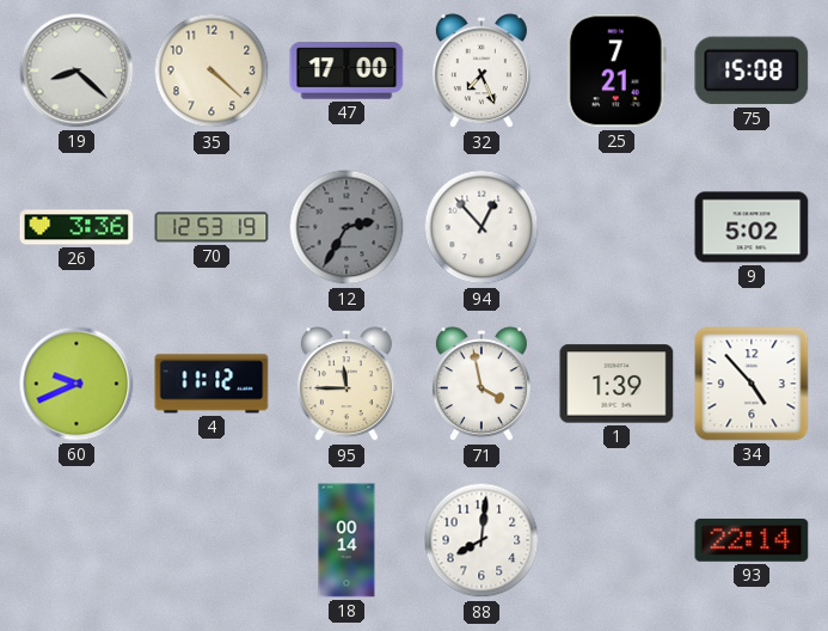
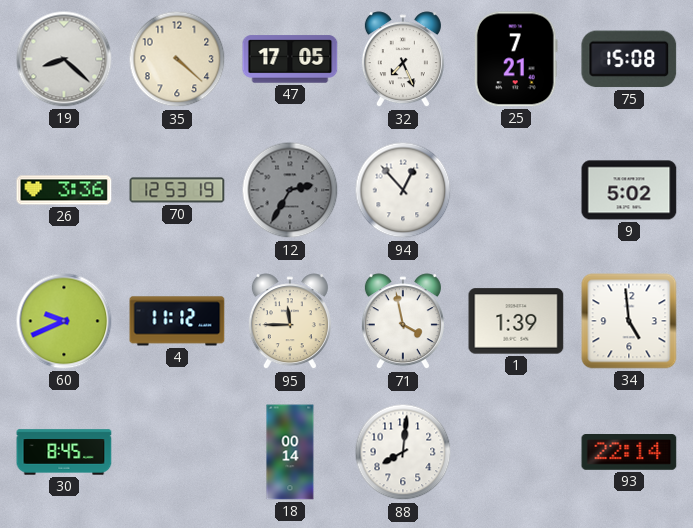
47: 17:00 -> 17:05 (290, 59)
34: 4:53 -> 4:59 (629, 321)
30: none -> 8:45 (64, 452)
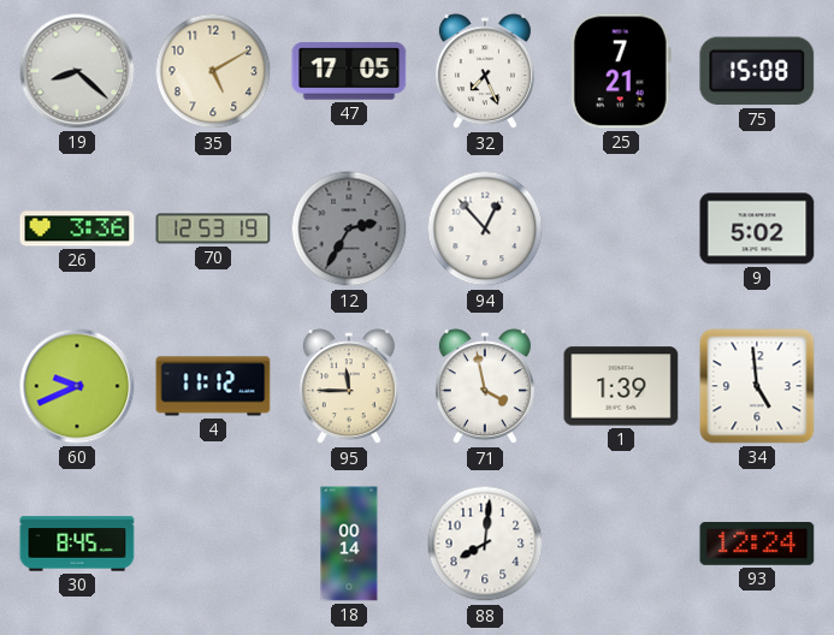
35: 4:22 -> 5:10 (213, 71)
93: 22:14 -> 12:24 (757, 545)
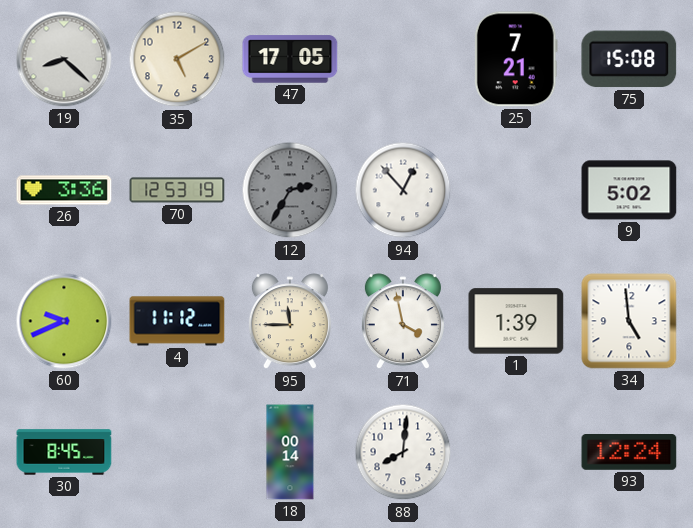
32: 7:26 -> none (485, 72)
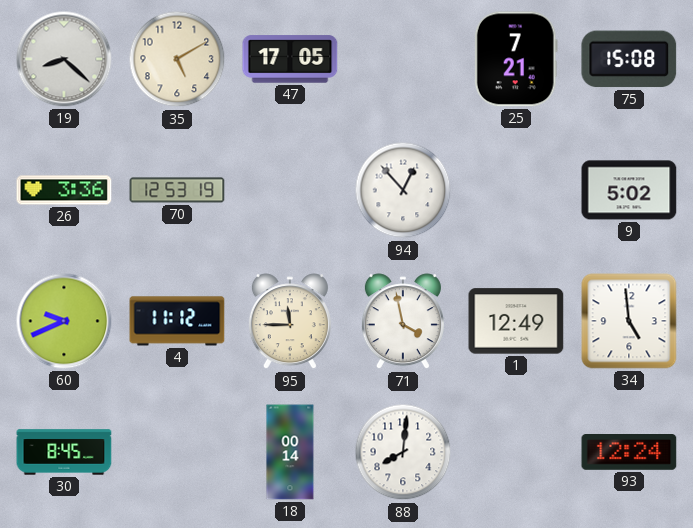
12: 2:35 -> none (290, 190)
1: 1:39 -> 12:49 (516, 321)
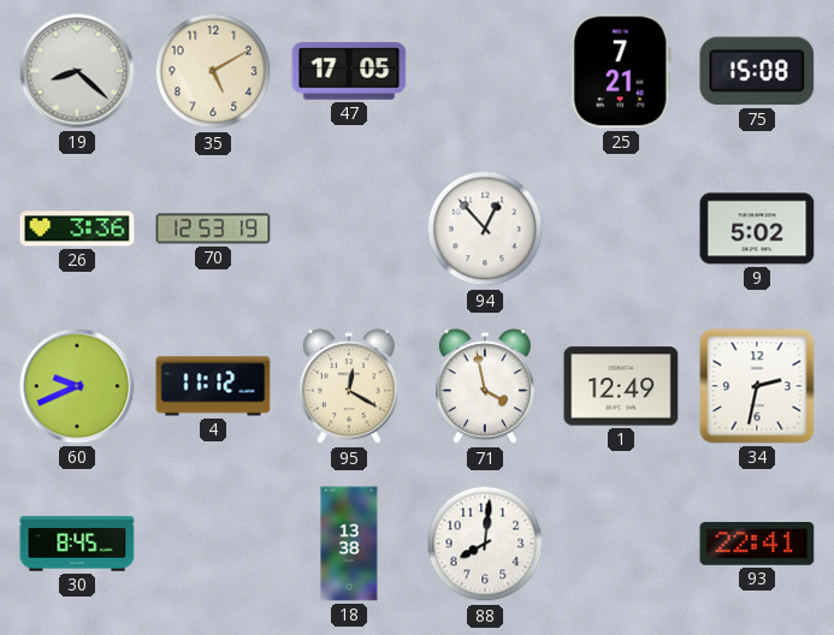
95: 11:45 -> 12:20 (349, 387)
34: 4:59 -> 2:32 (757, 386)
18: 00:14 -> 13:38 (349, 544)
93: 12:24 -> 22:41 (757, 545)
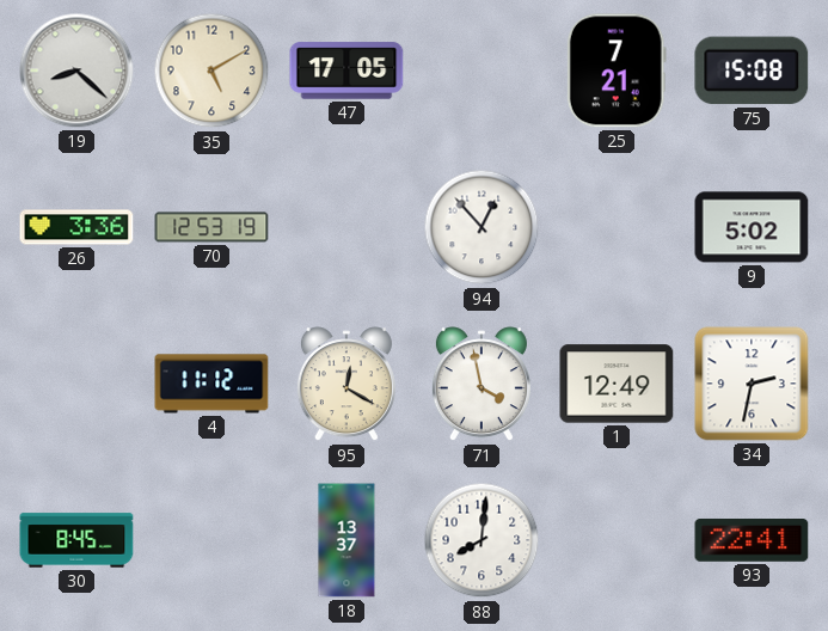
60: 9:41 -> none (77, 386)
18: 13:38 -> 13:37 (346, 540)
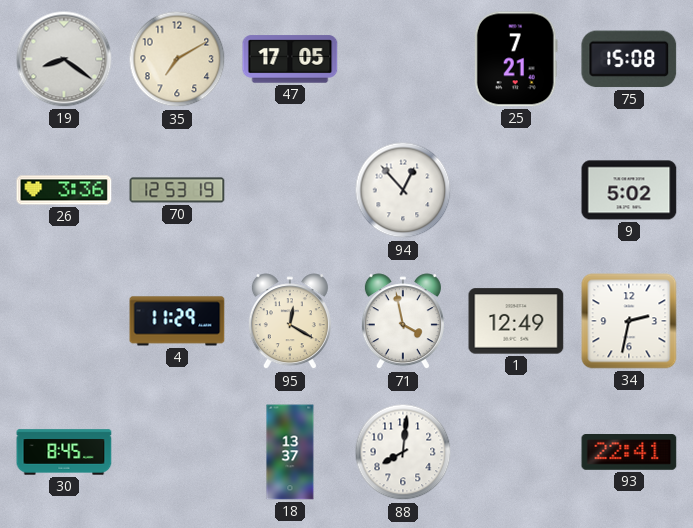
19: 8:22 -> 8:21 (64, 59)
35: 5:10 -> 7:10 (177, 59)
4: 11:12 -> 11:29 (177, 321)
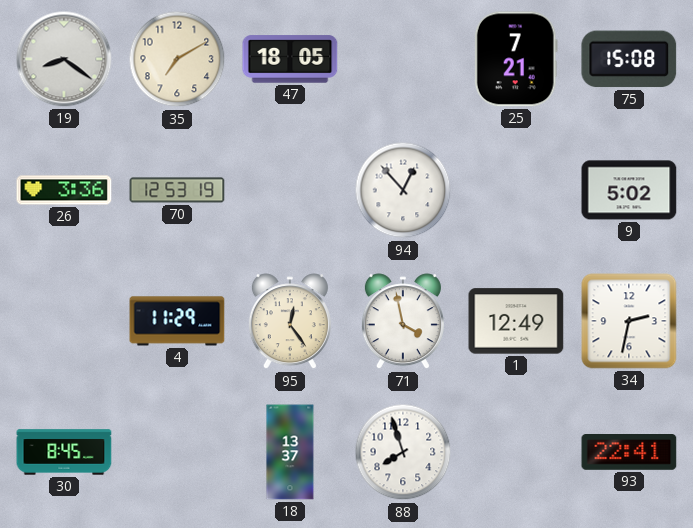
47: 17:05 -> 18:05 (290, 59)
95: 12:20 -> 12:24 (290, 322)
88: 8:01 -> 7:57 (403, 452)
